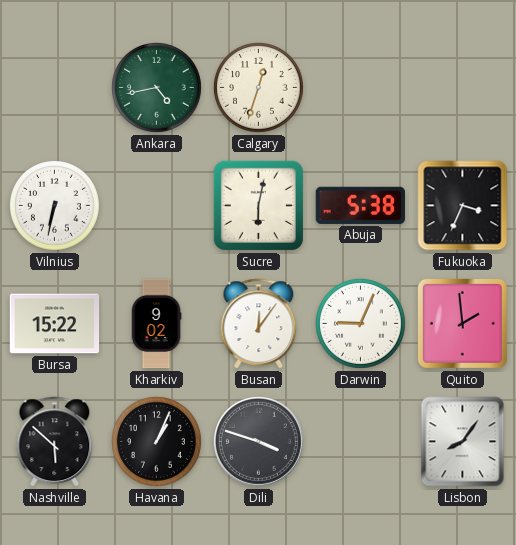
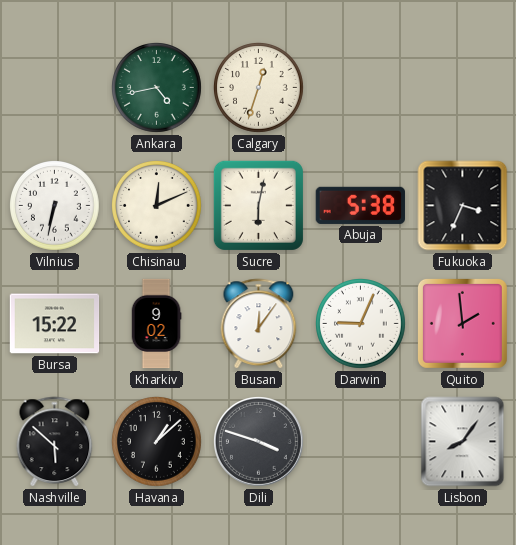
Chisinau: none -> 12:11 (157, 206)
Havana: 1:04 -> 1:08 (157, 442)
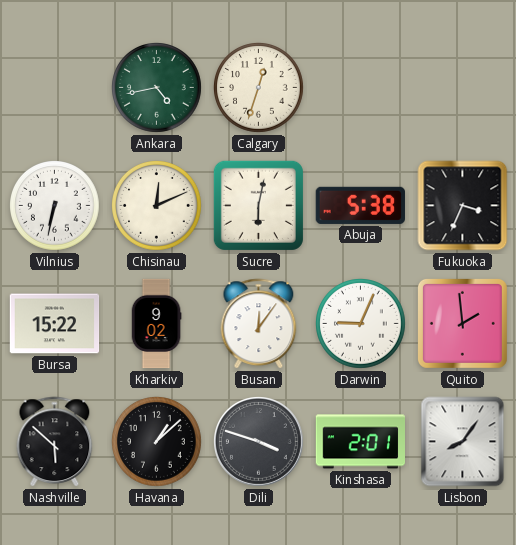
Kinshasa: none -> 2:01 (360, 442)
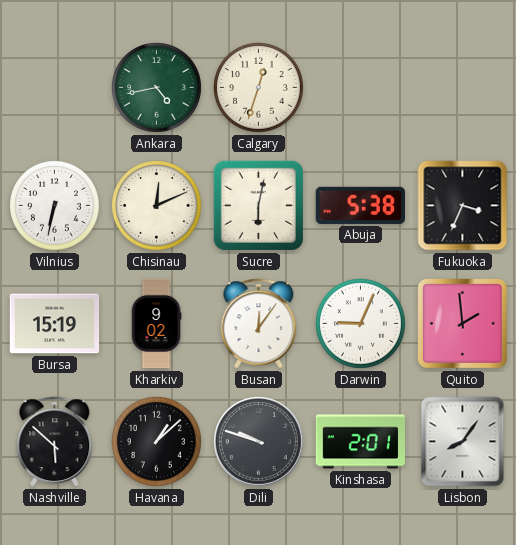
Bursa: 15:22 -> 15:19 (55, 324)
Dili: 3:48 -> 9:48 (259, 442)
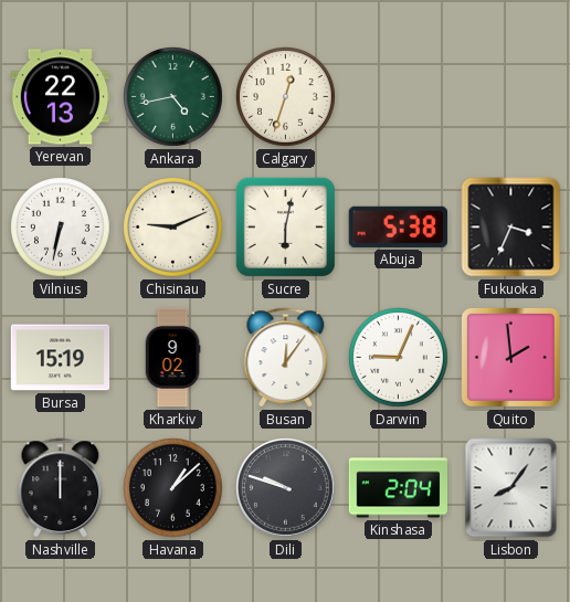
Yerevan: none -> 22:13 (61, 97)
Chisinau: 12:11 -> 9:11 (173, 228)
Nashville: 5:52 -> 12:00 (61, 488)
Kinshasa: 2:01 -> 2:04 (398, 488)
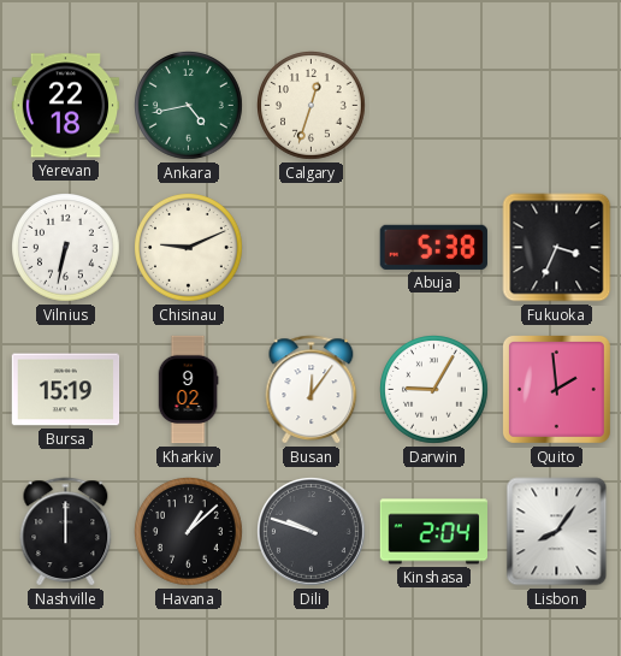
Yerevan: 22:13 -> 22:18 (66, 106)
Sucre: 6:02 -> none (285, 226)
Darwin: 9:04 -> 9:05 (434, 390)
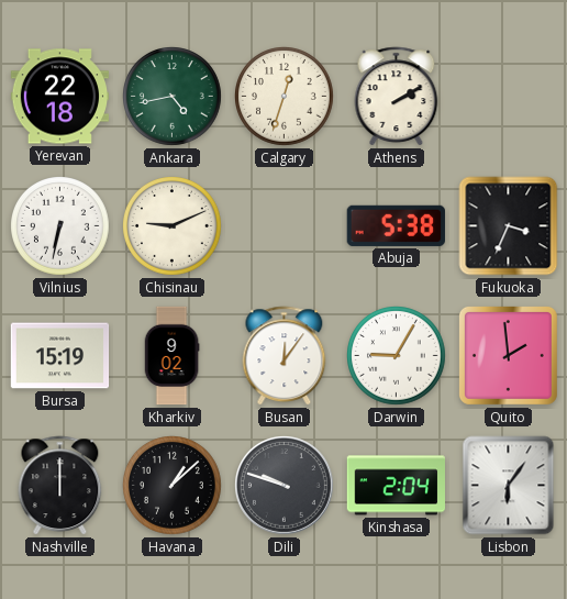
Athens: none -> 2:10 (397, 97)
Lisbon: 8:06 -> 6:06 (509, 486)
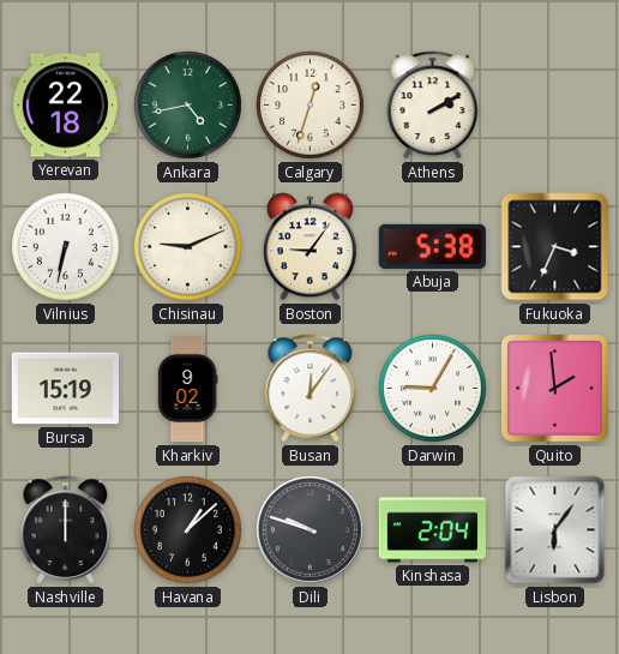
Boston: none -> 9:06 (309, 247)
